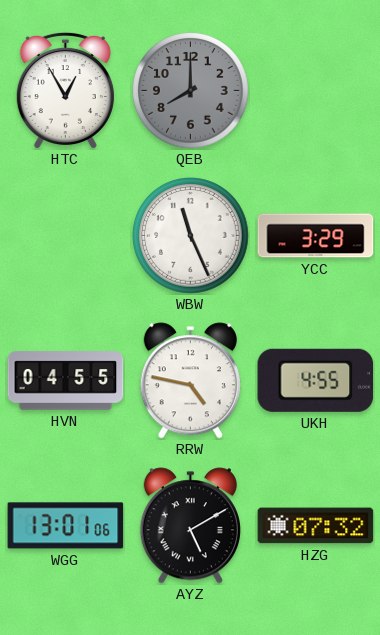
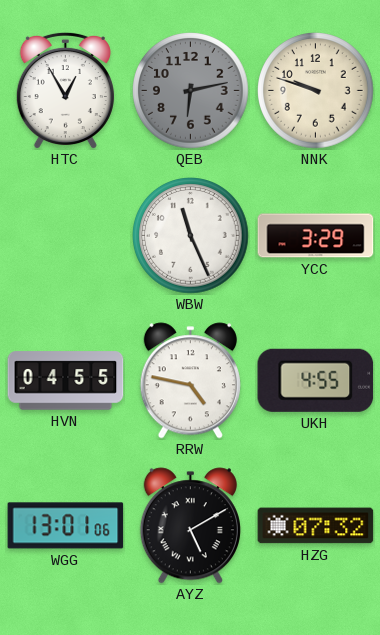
QEB: 8:00 -> 6:13 (191, 91)
NNK: none -> 9:48 (316, 91)
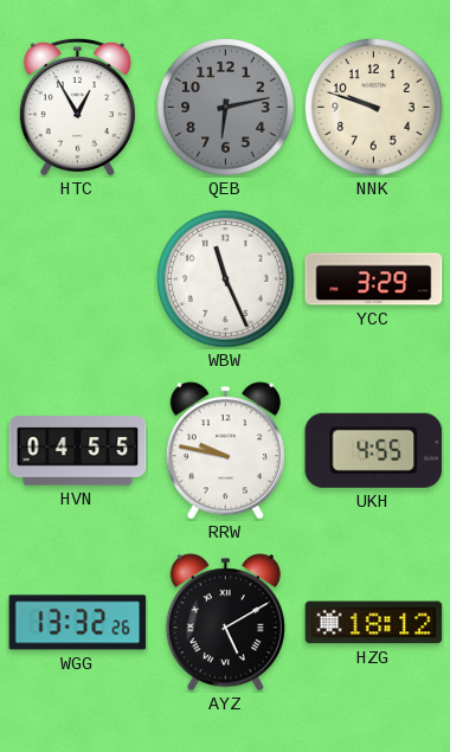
RRW: 4:47 -> 9:47 (225, 451)
WGG: 13:01 -> 13:32 (78, 623)
HZG: 07:32 -> 18:12 (374, 623)
